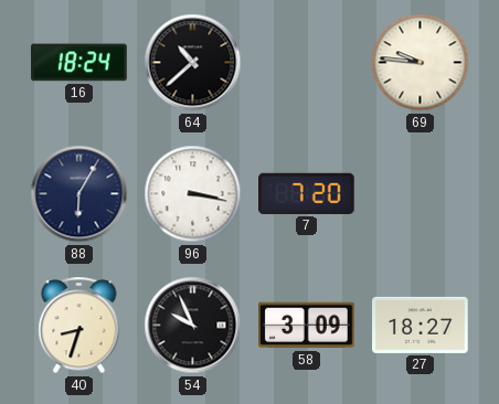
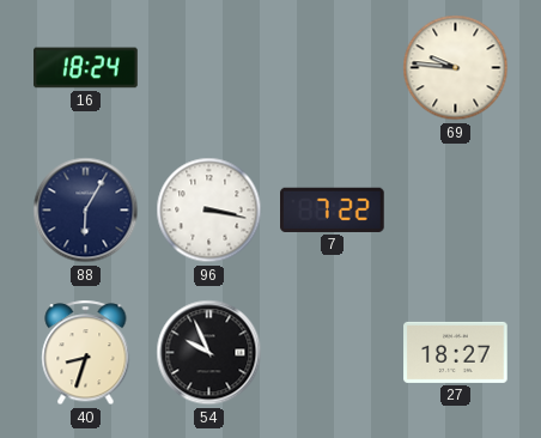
64: 10:38 -> none (193, 63)
7: 7:20 -> 7:22 (333, 209)
58: 3:09 -> none (307, 326)
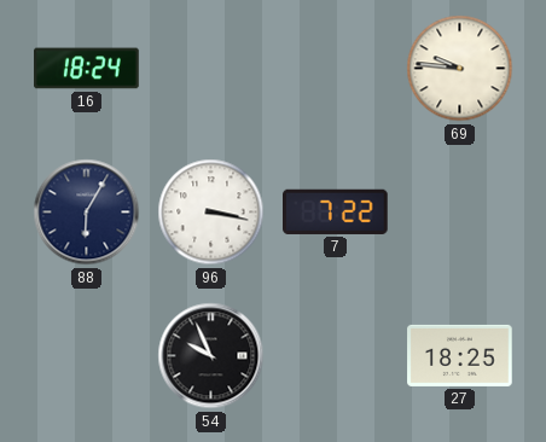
40: 8:33 -> none (86, 353)
27: 18:27 -> 18:25 (460, 355)
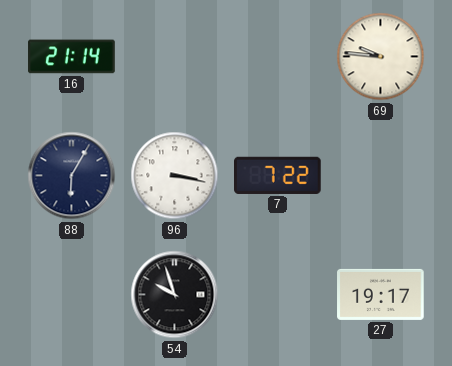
16: 18:24 -> 21:14 (72, 57)
54: 9:56 -> 9:57 (175, 295)
27: 18:25 -> 19:17 (381, 294)
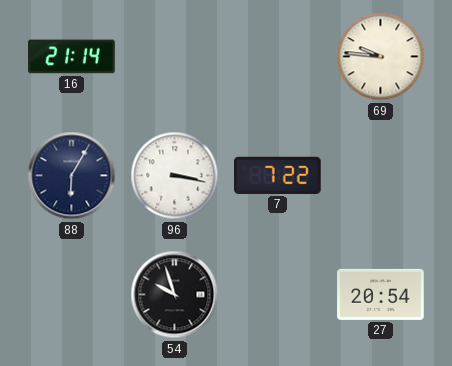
27: 19:17 -> 20:54 (381, 294)
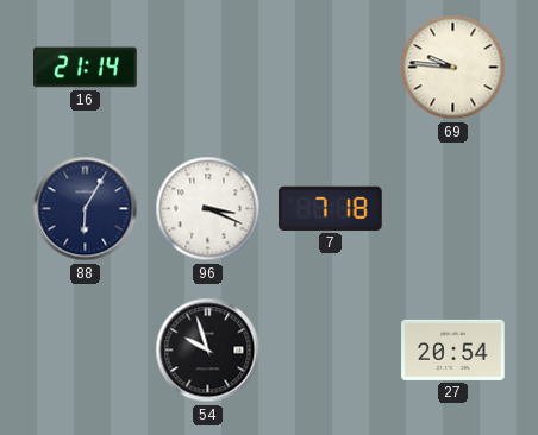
96: 3:17 -> 3:19 (208, 209)
7: 7:22 -> 7:18 (331, 208)
